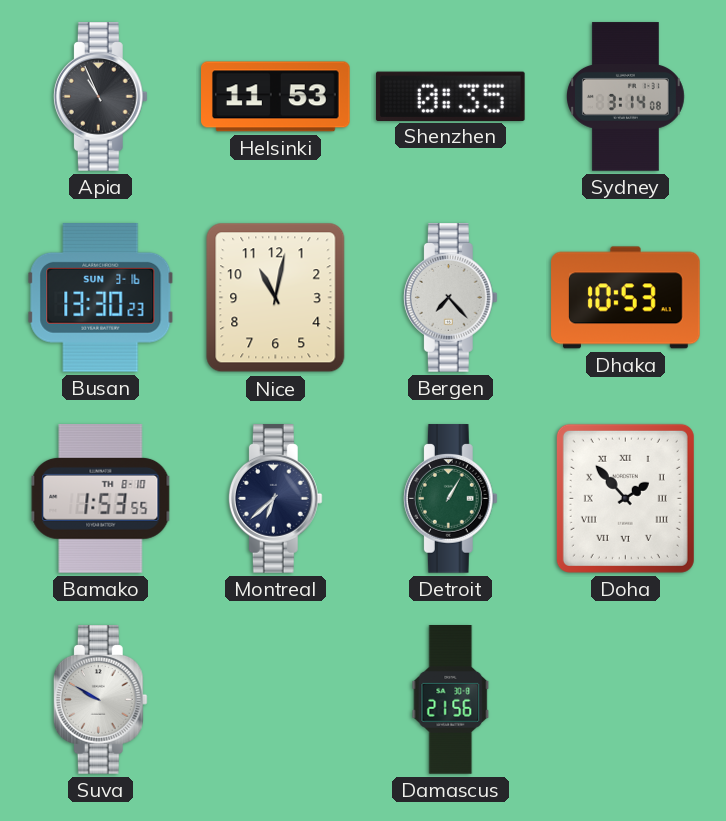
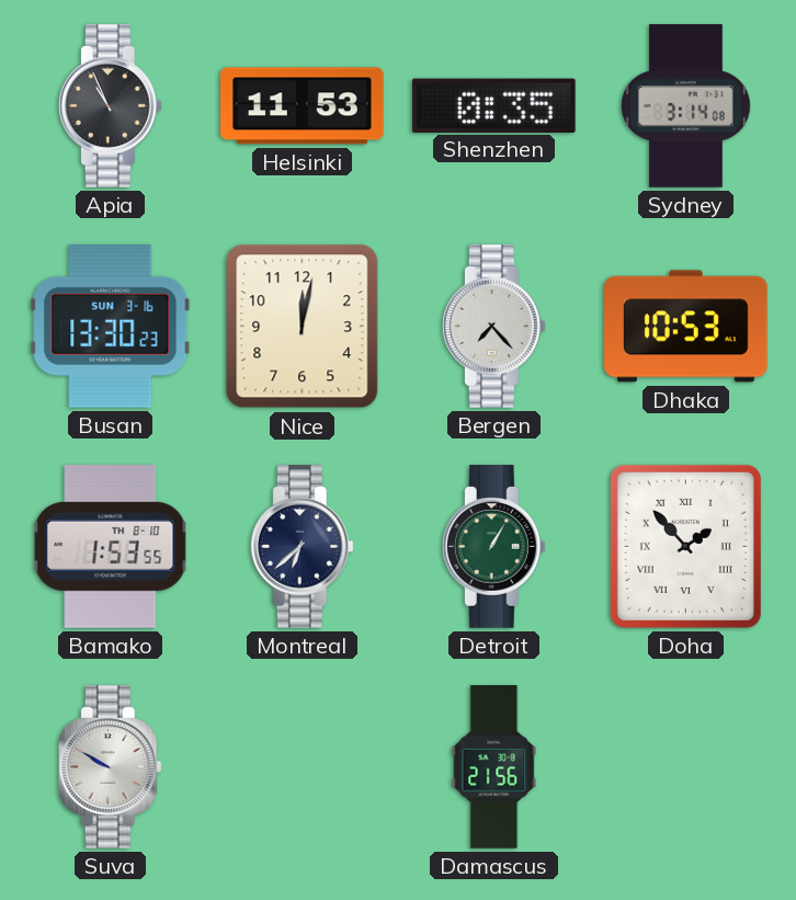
Nice: 11:02 -> 12:02 (303, 327)
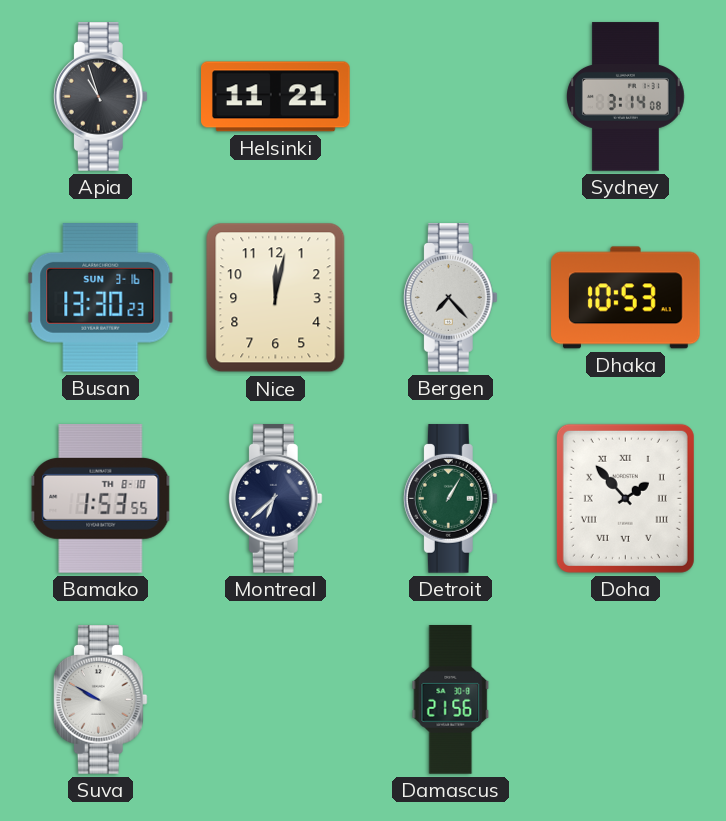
Apia: 10:56 -> 10:57 (100, 97)
Helsinki: 11:53 -> 11:21 (276, 97)
Shenzhen: 0:35 -> none (493, 105)
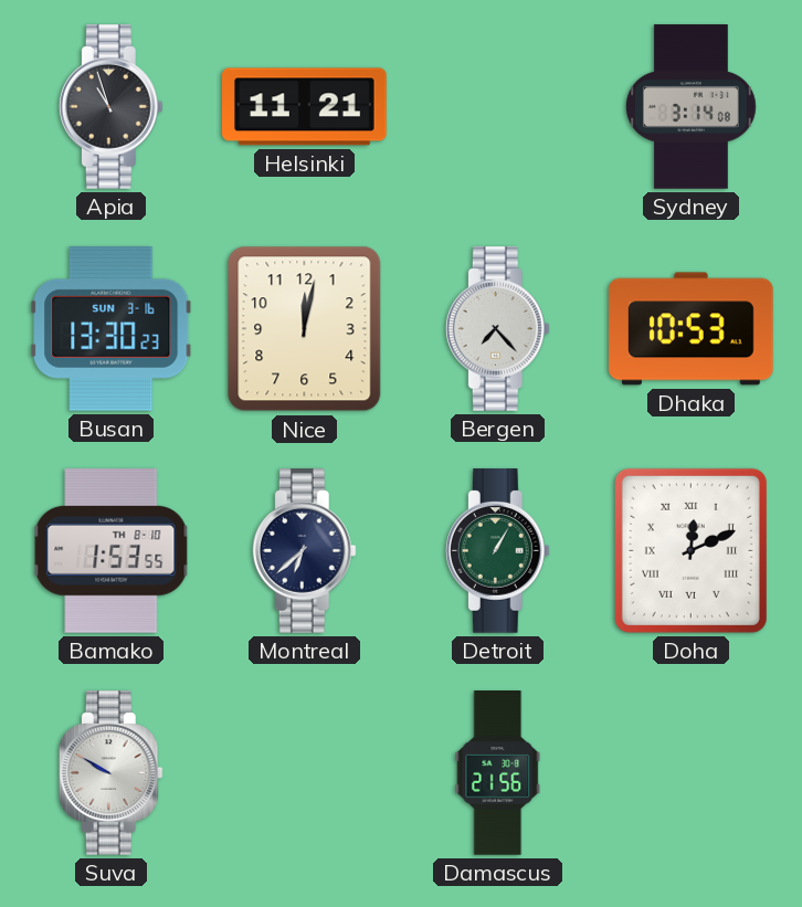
Doha: 1:53 -> 12:11 (690, 550)
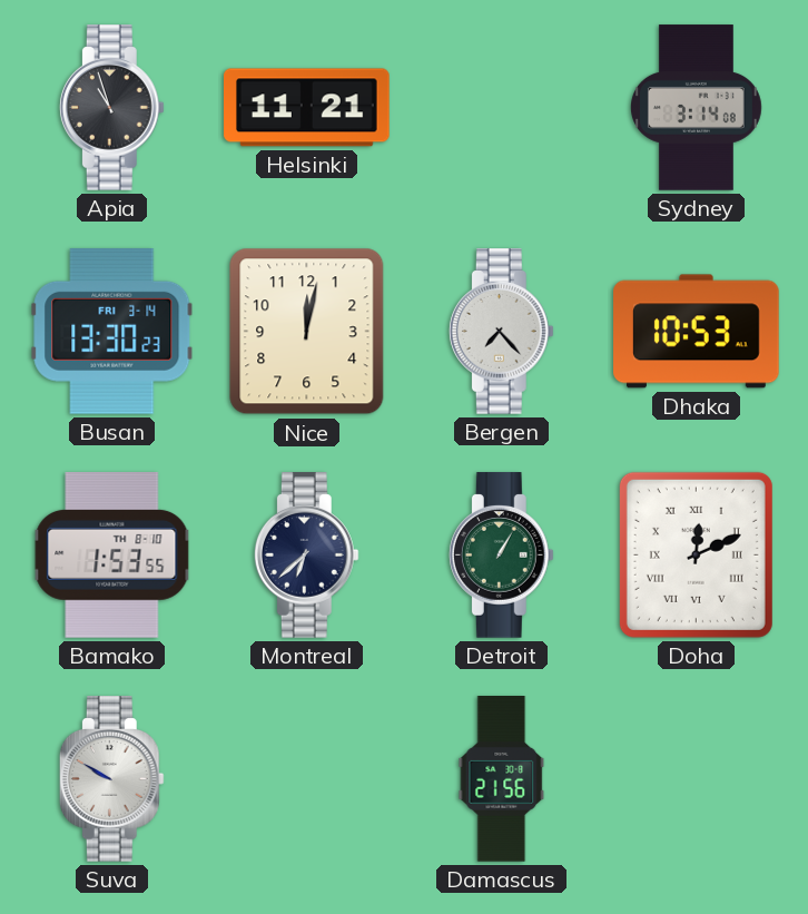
Busan date: SUN 3-16 -> FRI 3-14 (112, 331)
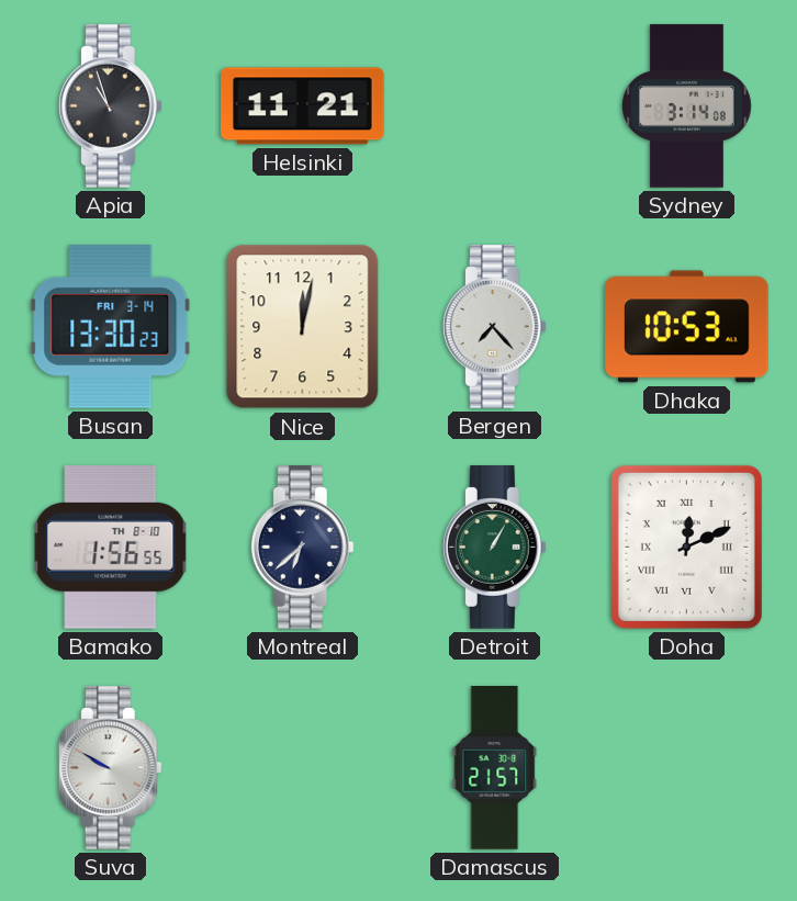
Bamako: 1:53 -> 1:56 (111, 548)
Damascus: 21:56 -> 21:57 (495, 768)
